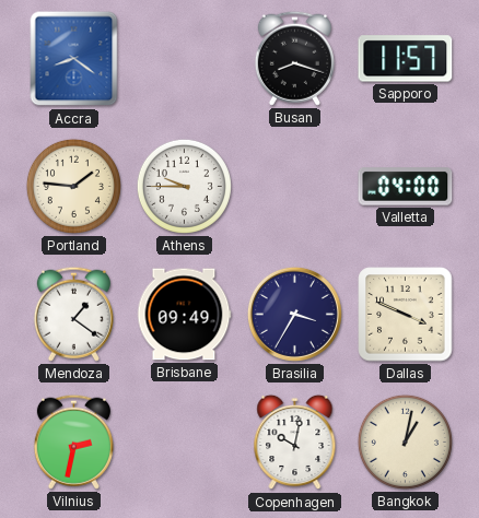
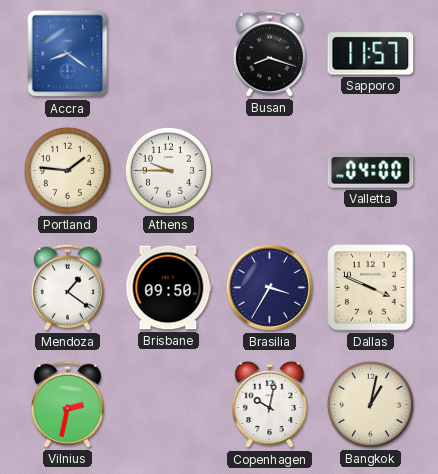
Brisbane: 09:49 -> 09:50 (168, 288)
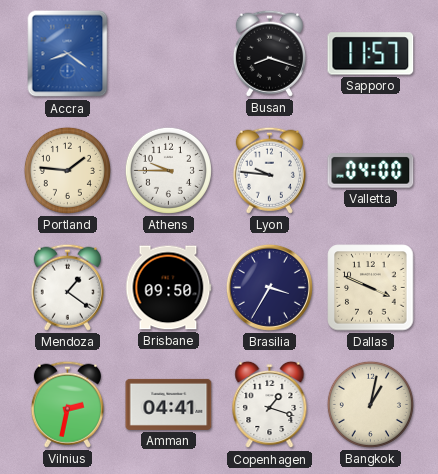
Lyon: none -> 9:46 (269, 170)
Amman: none -> 04:41 (169, 404)
Copenhagen: 10:02 -> 1:18 (270, 405)
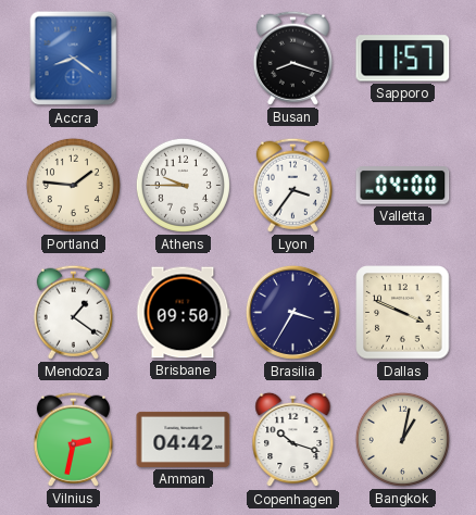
Lyon: 9:46 -> 3:36 (292, 185)
Amman: 04:41 -> 04:42 (184, 439)
Copenhagen: 1:18 -> 10:18 (293, 440)
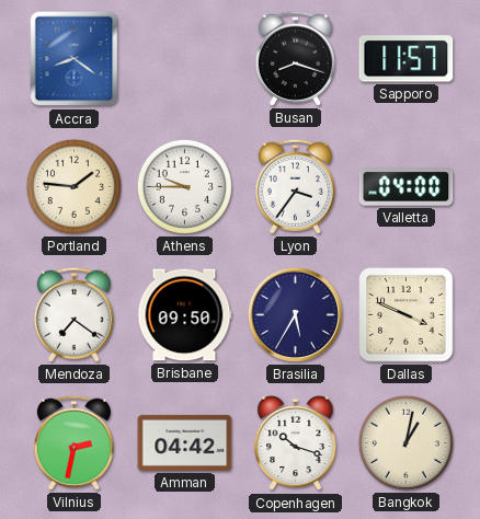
Mendoza: 1:21 -> 7:21 (73, 314)
Brasilia: 3:35 -> 5:35 (295, 314)
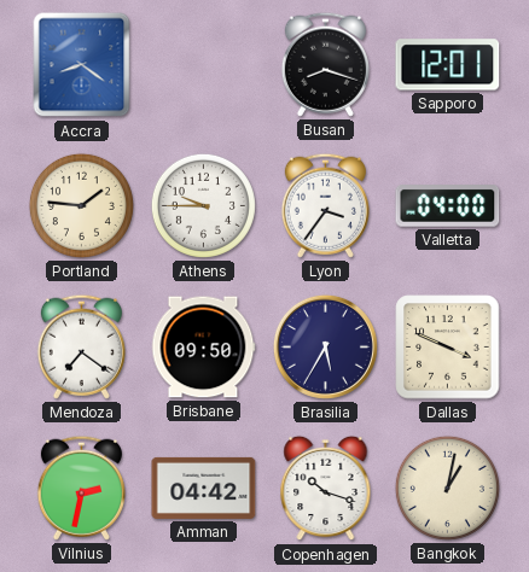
Sapporo: 11:57 -> 12:01 (448, 65)
